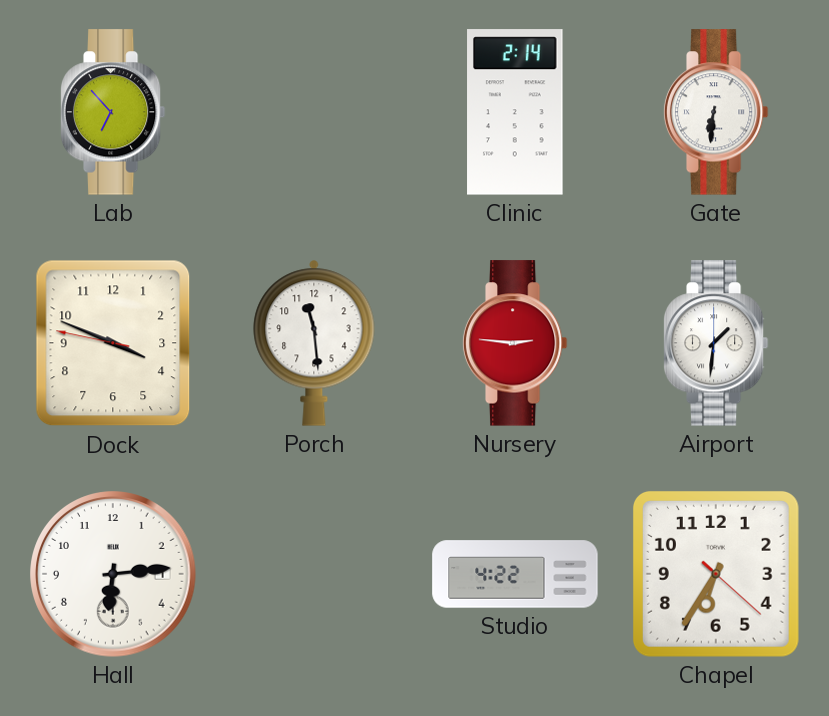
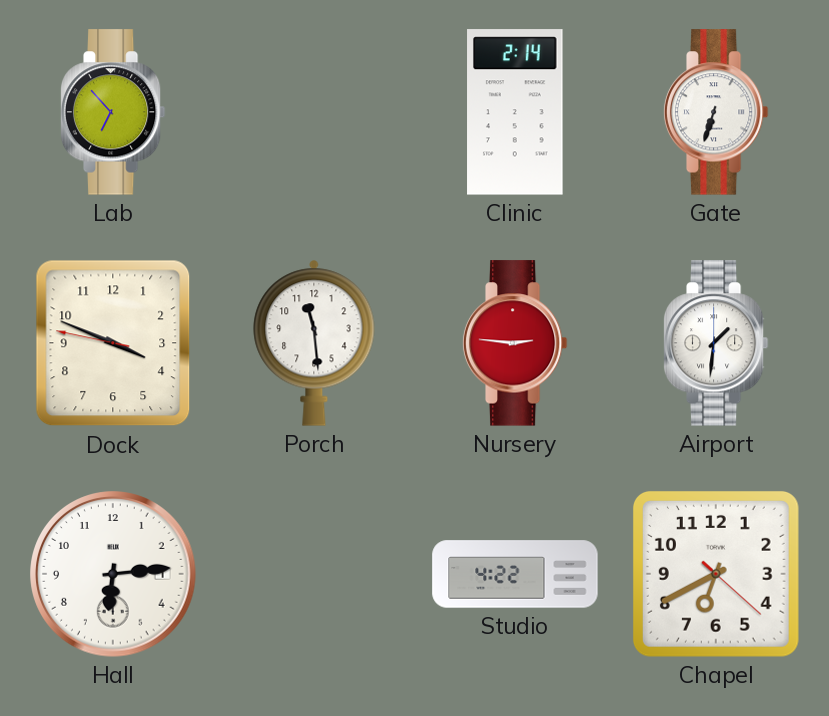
Gate: 6:31 -> 6:33 (716, 112)
Chapel: 6:35 -> 6:40 (716, 574)
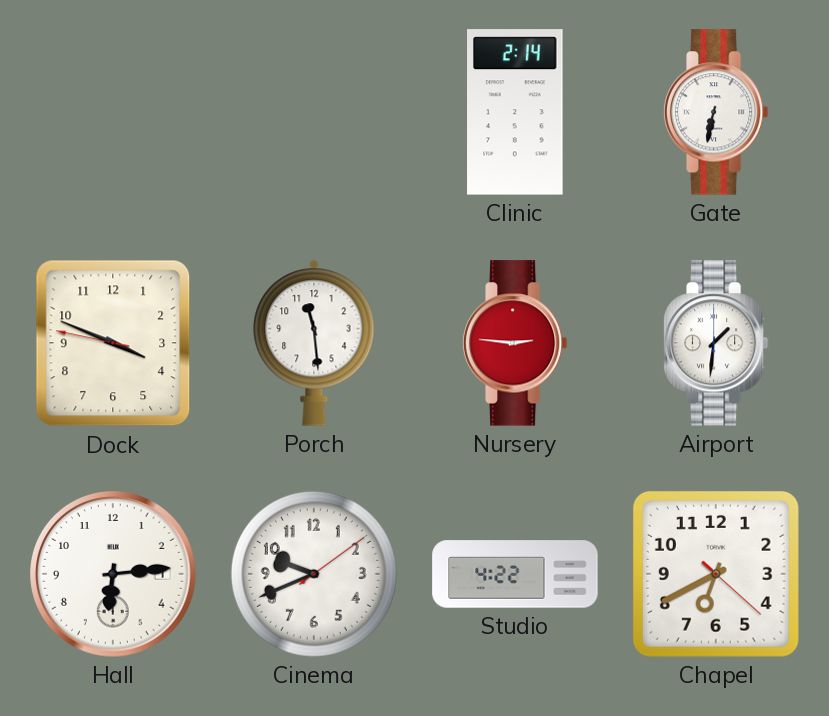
Lab: 6:53 -> none (113, 112)
Gate: 6:33 -> 6:32 (716, 112)
Cinema: none -> 9:41 (314, 574)
